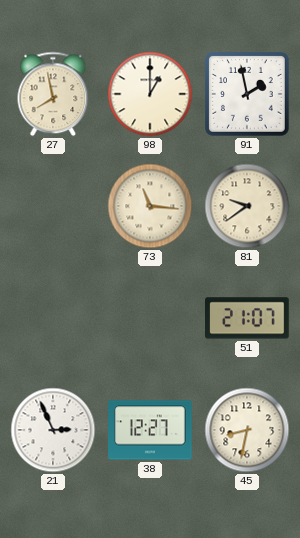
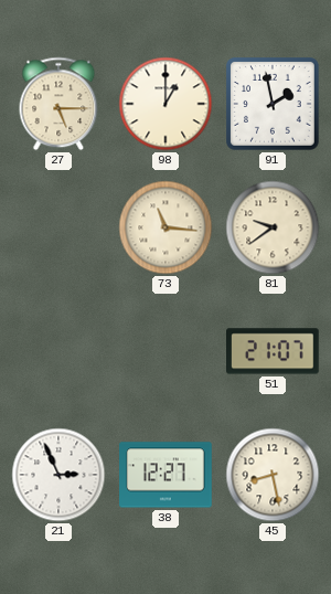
27: 7:58 -> 5:15 (58, 104)
45: 8:32 -> 8:28 (273, 475)
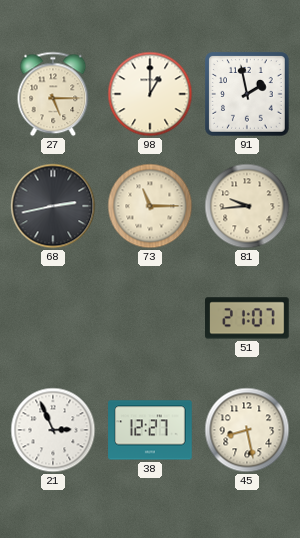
68: none -> 2:43 (53, 206)
73: 11:16 -> 11:15 (150, 206)
81: 9:39 -> 9:44 (247, 206)
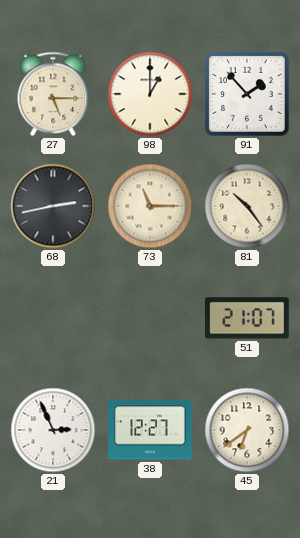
91: 1:58 -> 1:53 (247, 94)
81: 9:44 -> 10:24 (247, 206)
45: 8:28 -> 6:39 (247, 430)
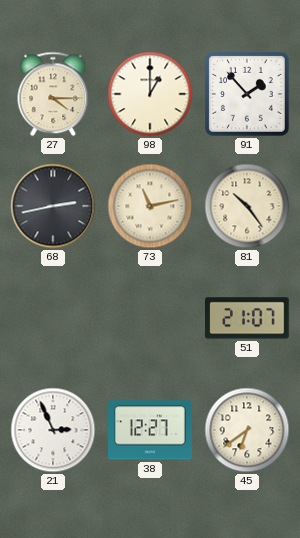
27: 5:15 -> 4:15 (53, 94)
73: 11:15 -> 11:13 (150, 206)
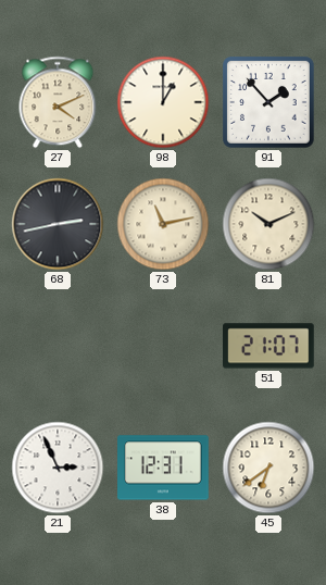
27: 4:15 -> 4:11 (58, 102)
81: 10:24 -> 10:11 (268, 224)
38: 12:27 -> 12:31 (163, 468)
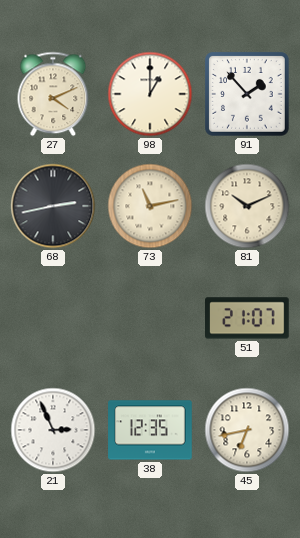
38: 12:31 -> 12:35 (150, 430)
45: 6:39 -> 6:43 (247, 430)
